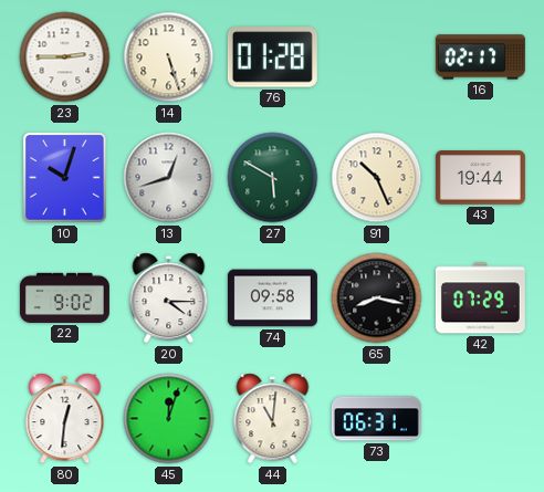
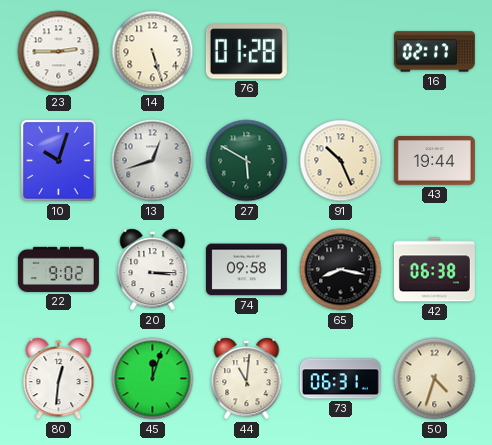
20: 4:15 -> 3:15 (153, 270)
42: 07:29 -> 06:38 (434, 270)
50: none -> 4:33 (435, 379)
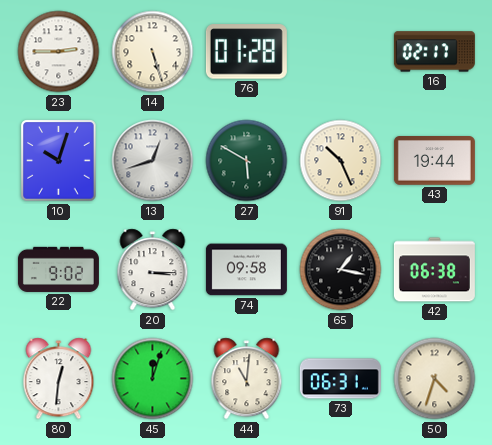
65: 8:17 -> 1:17 (341, 270)
